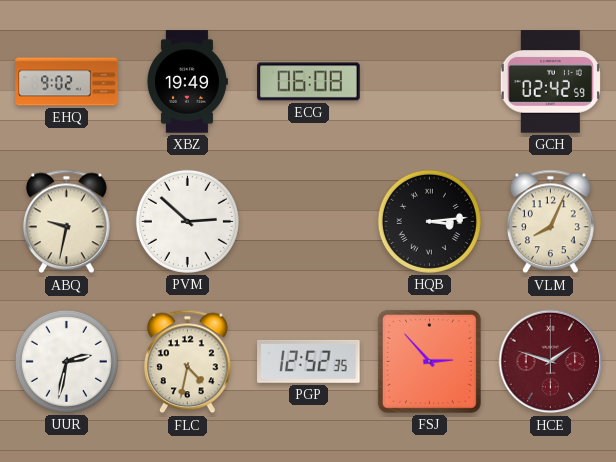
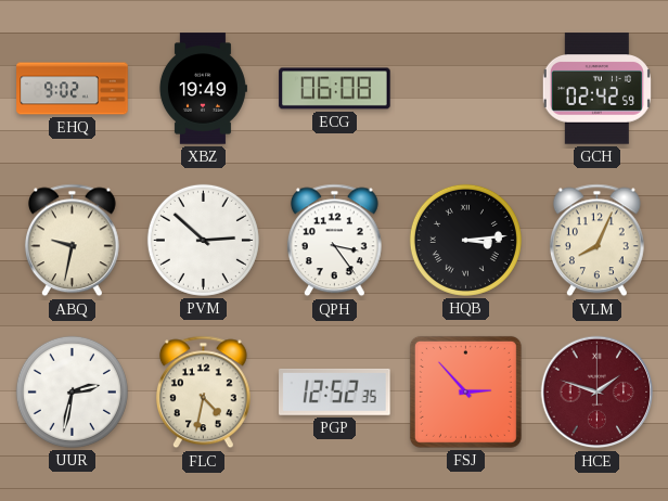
QPH: none -> 3:24 (334, 241)
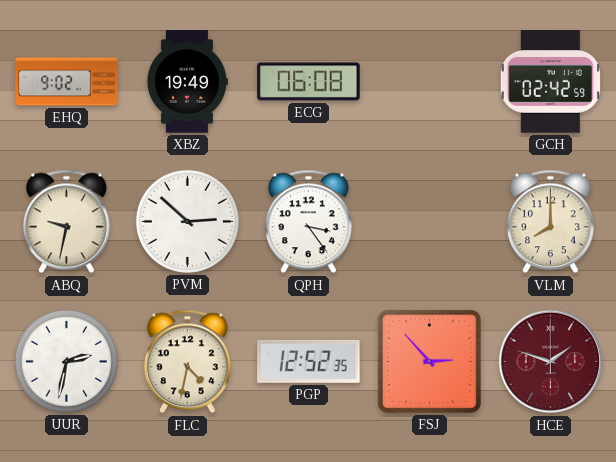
HQB: 3:14 -> none (465, 240)
VLM: 8:04 -> 8:00 (550, 222)
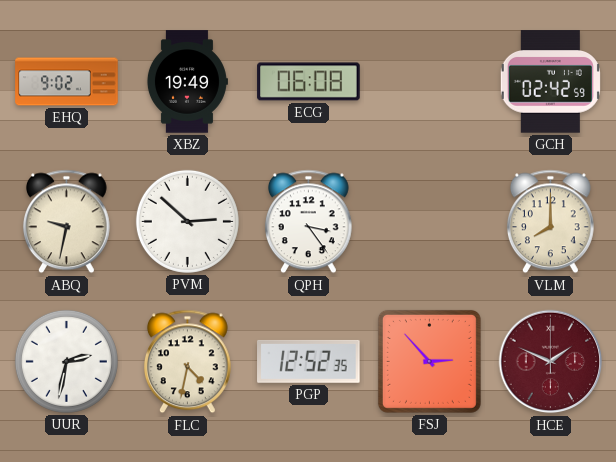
HCE: 1:48 -> 1:49 (551, 362)
